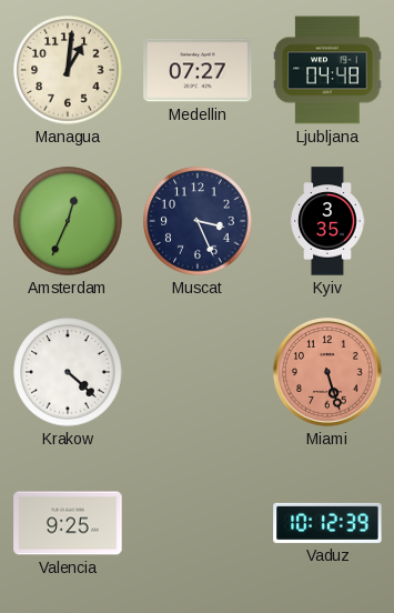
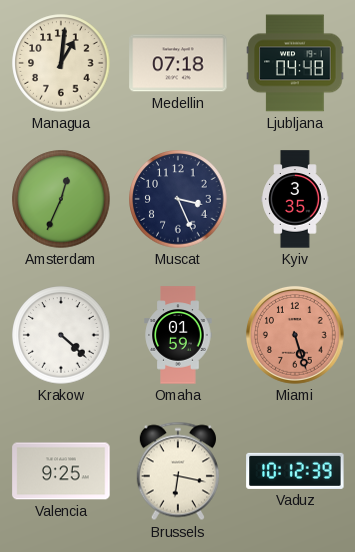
Medellin: 07:27 -> 07:18 (178, 63)
Omaha: none -> 01:59 (178, 335)
Brussels: none -> 6:17 (178, 471)
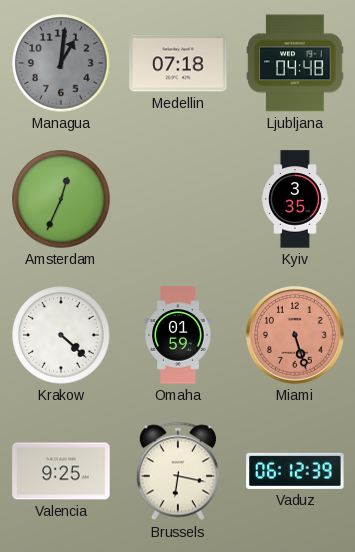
Managua dial: cream -> grey (61, 63)
Muscat: 3:26 -> none (178, 199)
Vaduz: 10:12 -> 06:12 (295, 471)
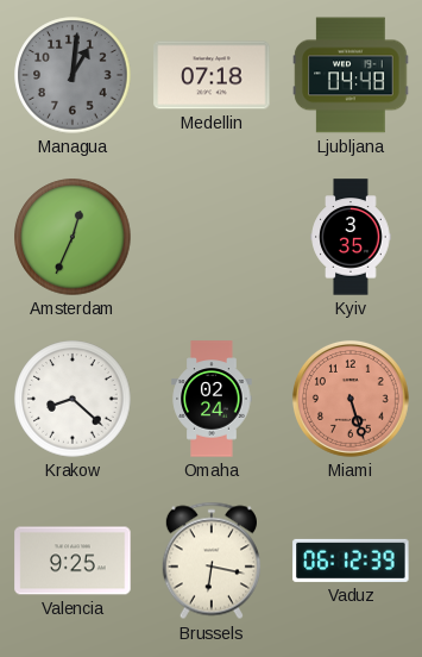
Krakow: 4:22 -> 8:22 (73, 399)
Omaha: 01:59 -> 02:24 (212, 399)
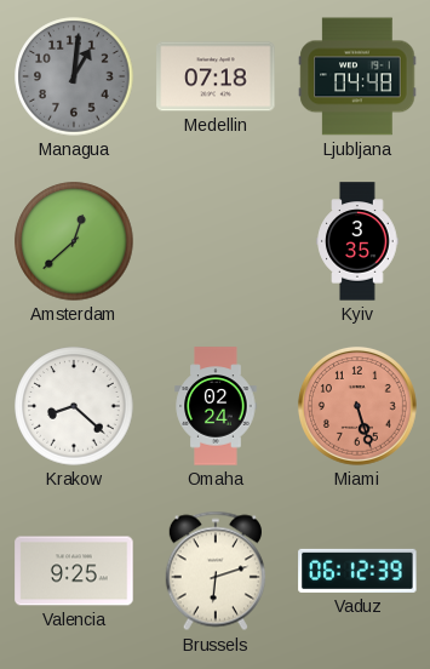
Amsterdam: 12:34 -> 12:38 (74, 241)
Brussels: 6:17 -> 6:12 (216, 571)
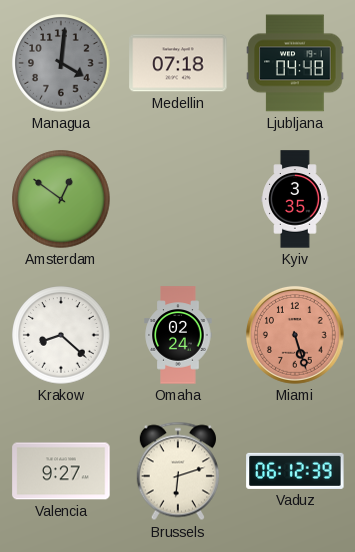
Managua: 1:01 -> 4:01 (61, 63)
Amsterdam: 12:38 -> 12:51 (61, 199)
Valencia: 9:25 -> 9:27 (61, 471)
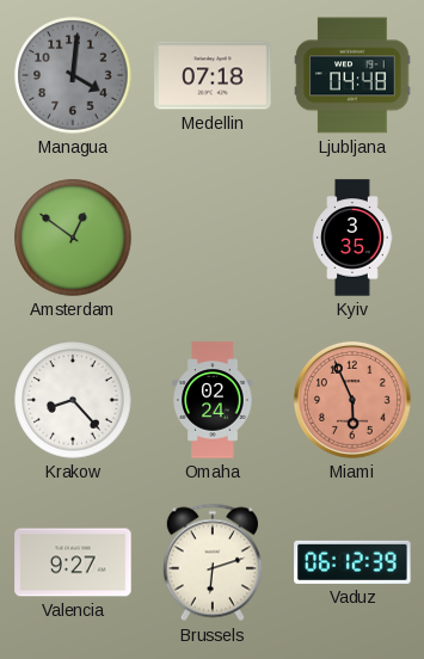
Krakow: 8:22 -> 8:23 (73, 400)
Miami: 5:27 -> 5:56 (352, 400)
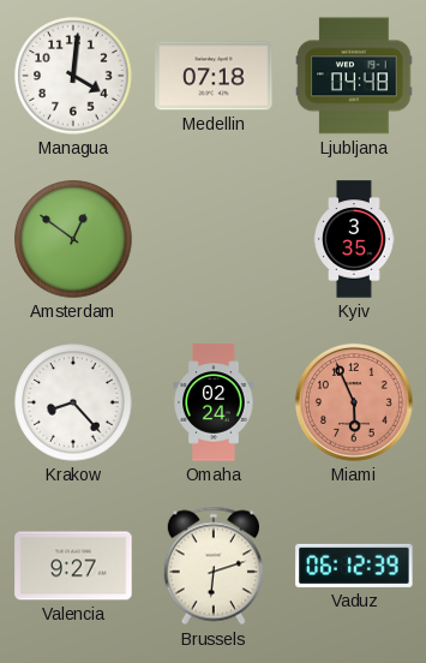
Managua dial: grey -> white (73, 76)
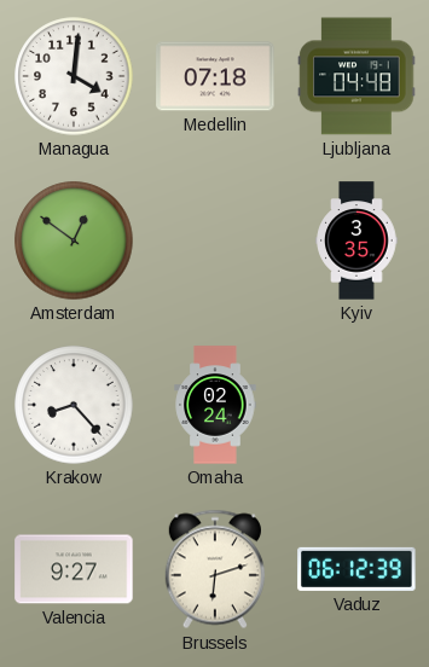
Miami: 5:56 -> none (354, 402)
